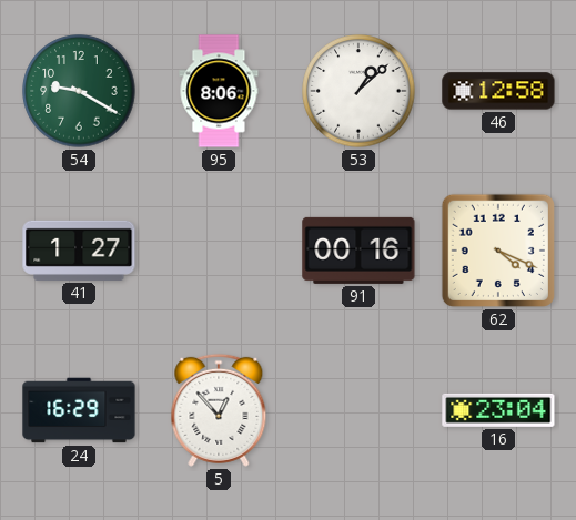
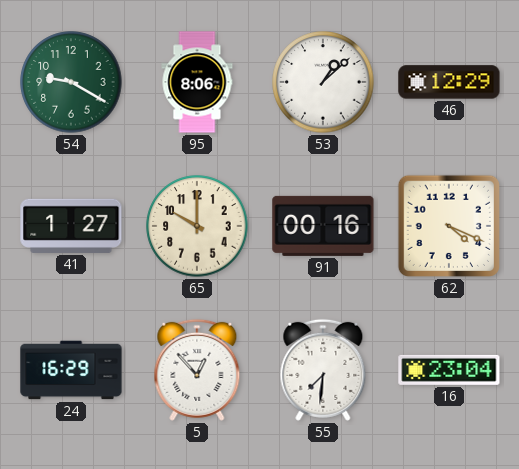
46: 12:58 -> 12:29 (449, 82)
65: none -> 10:00 (197, 226)
55: none -> 7:31 (323, 370)
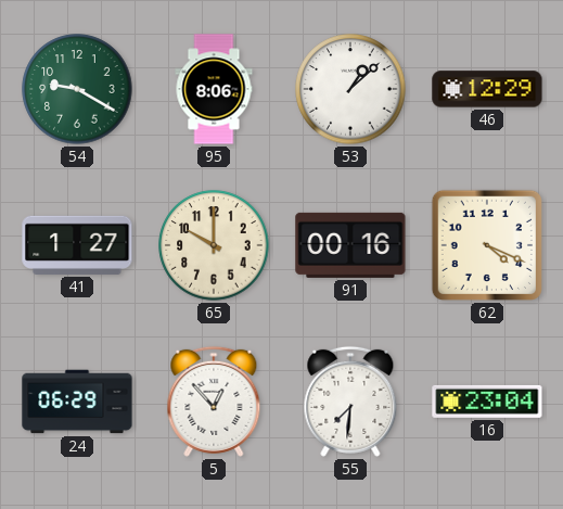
24: 16:29 -> 06:29 (77, 402)
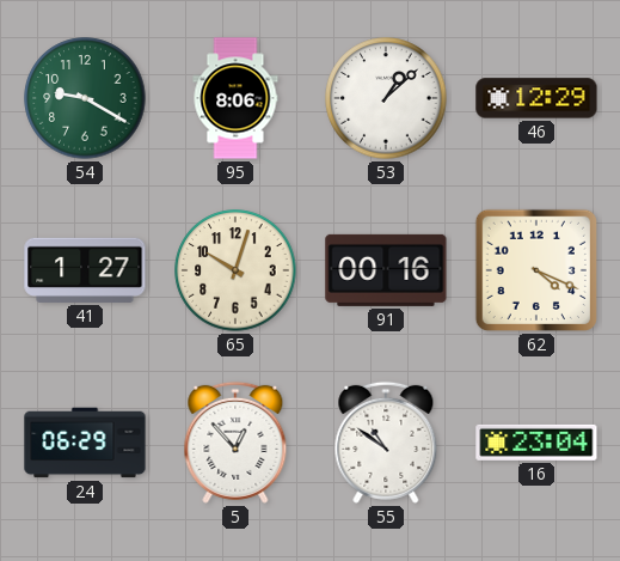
65: 10:00 -> 10:03 (235, 270)
55: 7:31 -> 10:51 (386, 443)
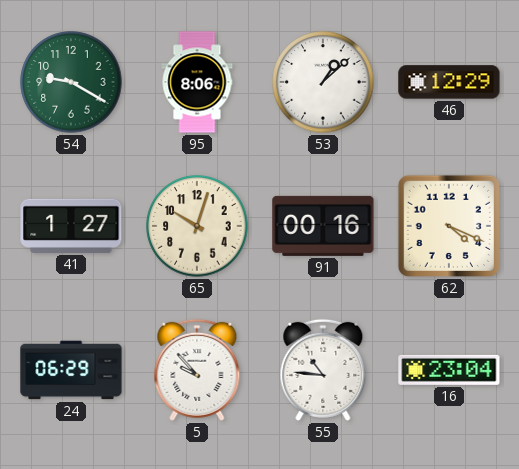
5: 12:53 -> 9:53 (197, 370)
55: 10:51 -> 10:46 (323, 370)
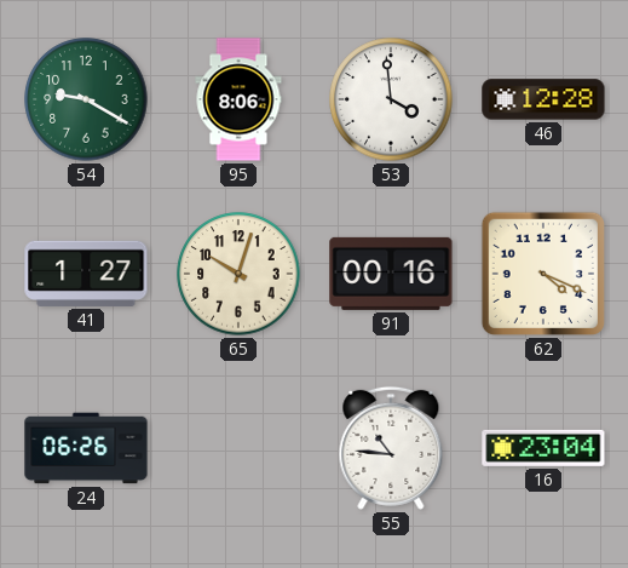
53: 1:08 -> 3:59 (391, 99)
46: 12:29 -> 12:28 (543, 99)
24: 06:29 -> 06:26 (86, 448)
5: 9:53 -> none (197, 370)
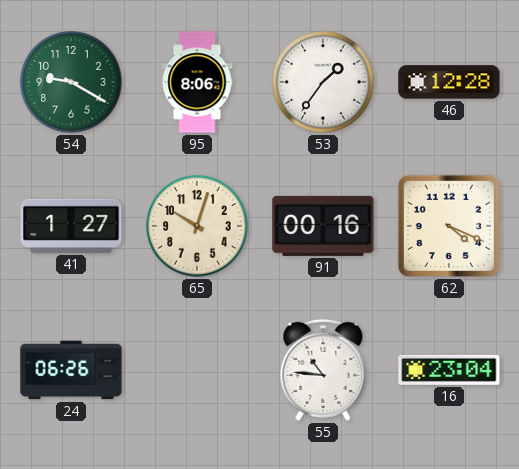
53: 3:59 -> 1:36 (323, 82)
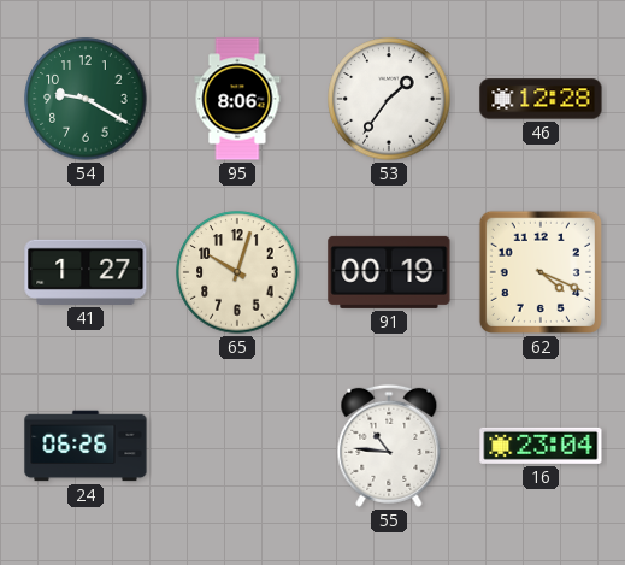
91: 00:16 -> 00:19 (389, 272)
